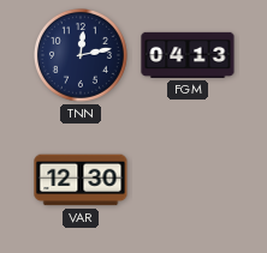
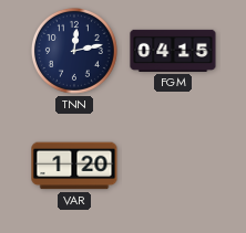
FGM: 04:13 -> 04:15 (173, 51)
VAR: 12:30 -> 1:20 (74, 166)
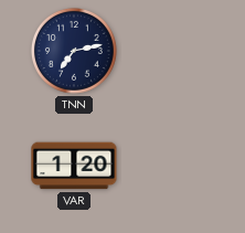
TNN: 12:13 -> 7:13 (74, 51)
FGM: 04:15 -> none (173, 51)
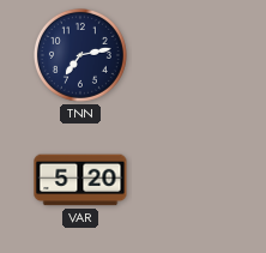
VAR: 1:20 -> 5:20 (80, 180)
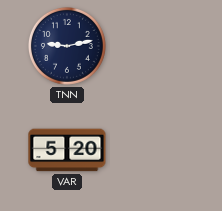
TNN: 7:13 -> 9:13 (67, 46)
